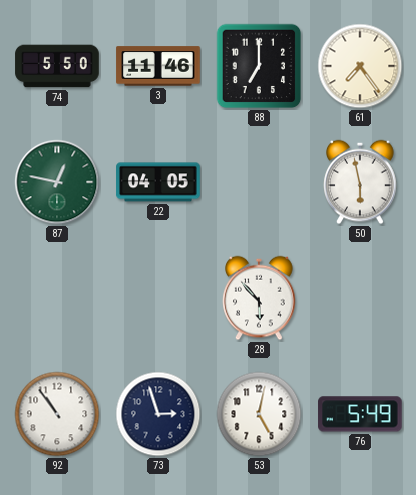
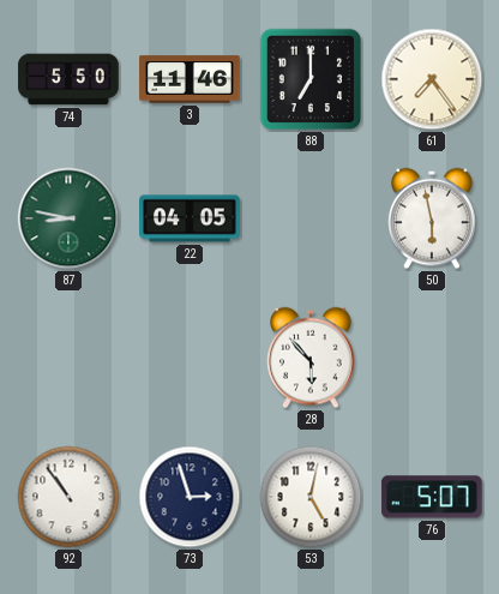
87: 12:47 -> 8:47 (68, 218)
76: 5:49 -> 5:07 (432, 497)
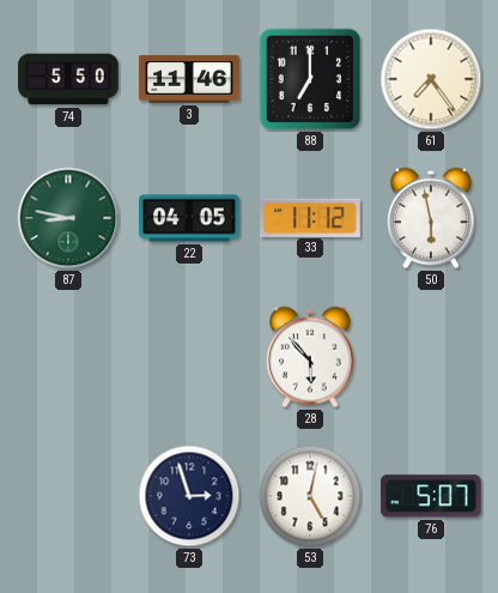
33: none -> 11:12 (310, 217)
92: 10:54 -> none (68, 497)
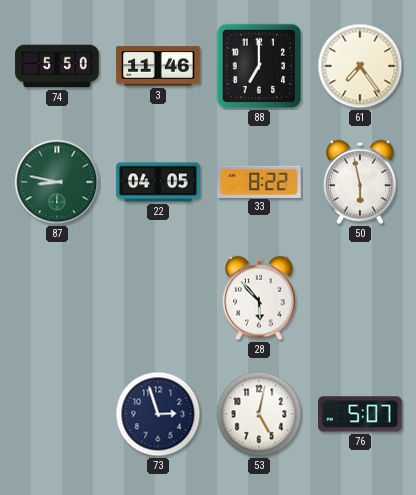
33: 11:12 -> 8:22 (259, 181)
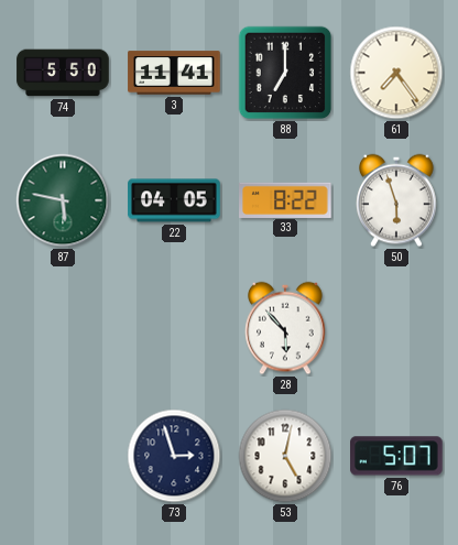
3: 11:46 -> 11:41 (174, 73)
87: 8:47 -> 5:47 (63, 200)
50: 5:58 -> 5:57 (396, 200)
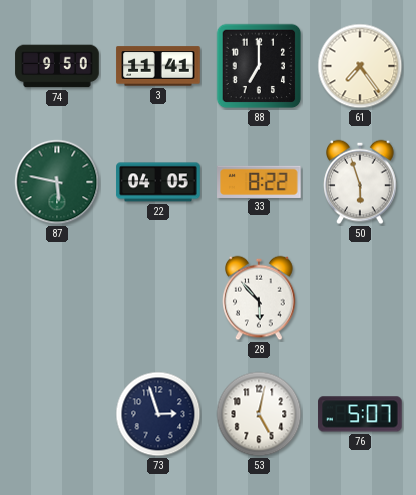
74: 5:50 -> 9:50 (57, 66)
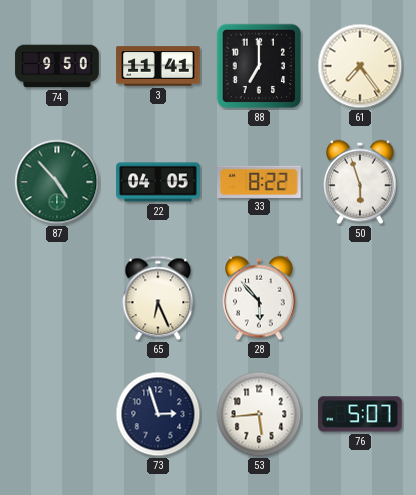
87: 5:47 -> 4:53 (57, 182)
65: none -> 6:26 (158, 298)
53: 5:02 -> 5:44 (259, 414)
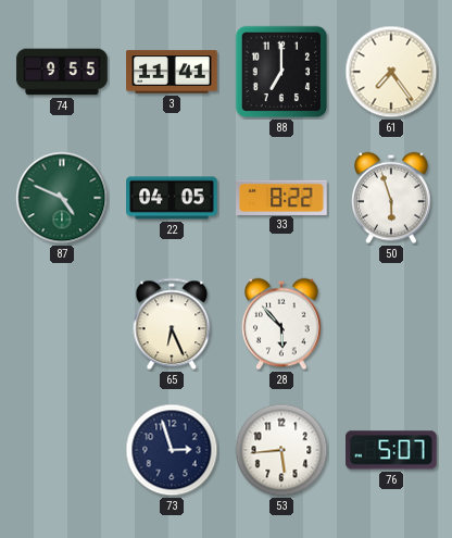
74: 9:50 -> 9:55 (62, 72)
87: 4:53 -> 4:49 (62, 198)
